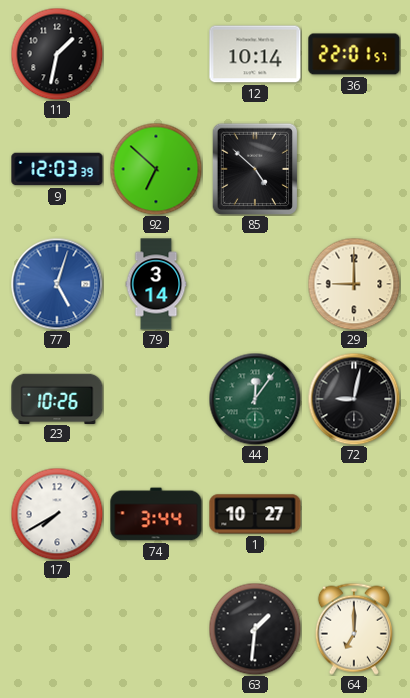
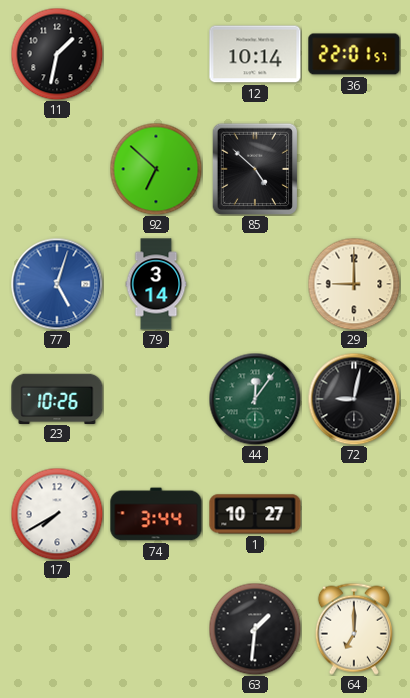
9: 12:03 -> none (57, 169)
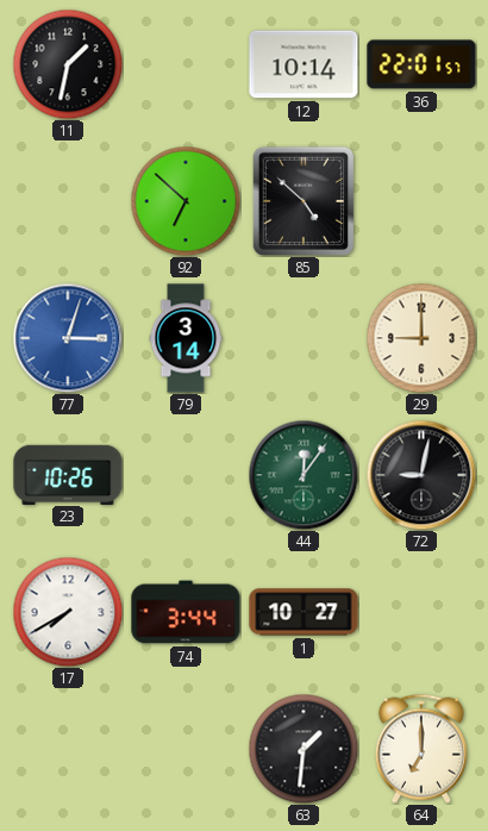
77: 5:03 -> 3:03 (68, 338)
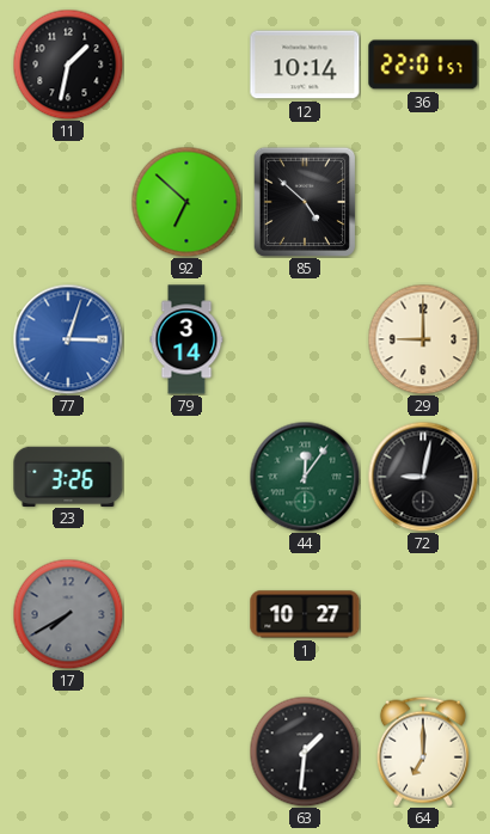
23: 10:26 -> 3:26 (68, 476)
17 dial: white -> grey (68, 614)
74: 3:44 -> none (186, 612)
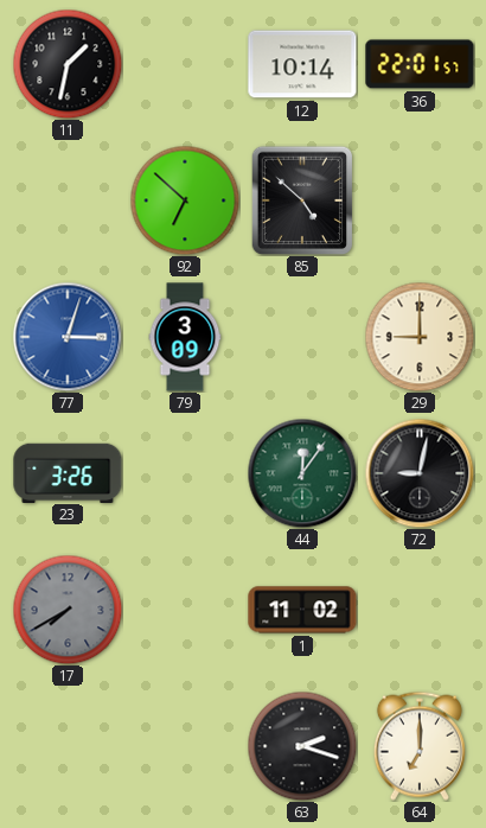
79: 3:14 -> 3:09 (185, 337)
1: 10:27 -> 11:02 (302, 610)
63: 1:31 -> 2:18 (302, 746)
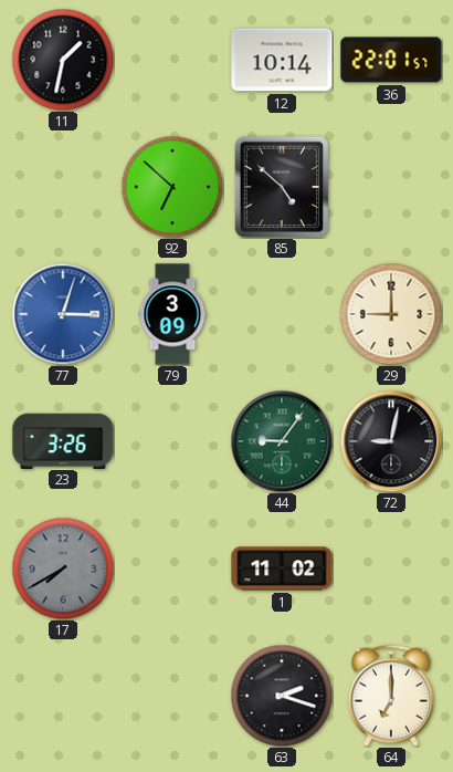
44: 12:06 -> 9:06 (282, 441)
